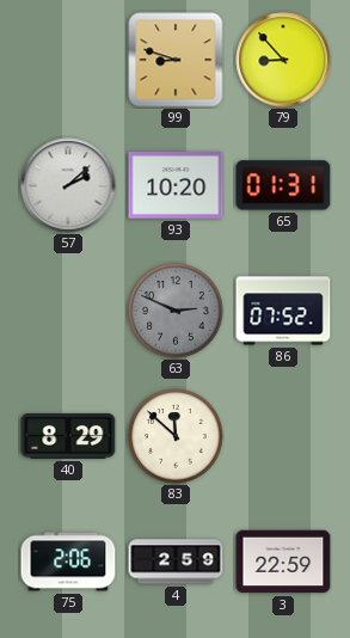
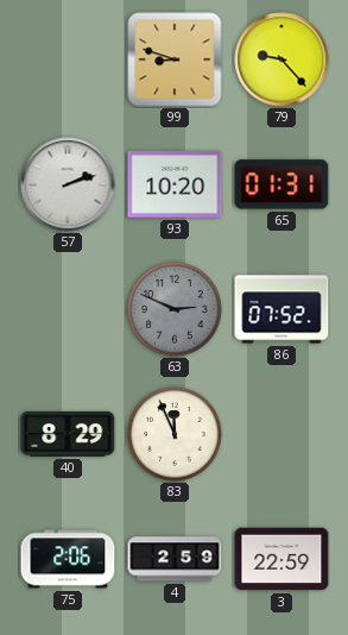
79: 8:53 -> 9:23 (281, 59)
57: 2:08 -> 2:12 (68, 184)
83: 11:52 -> 11:56 (175, 434)
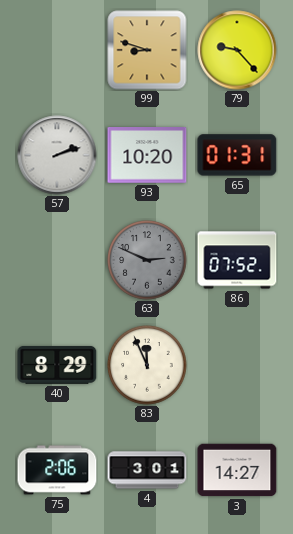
4: 2:59 -> 3:01 (147, 470)
3: 22:59 -> 14:27 (237, 470)
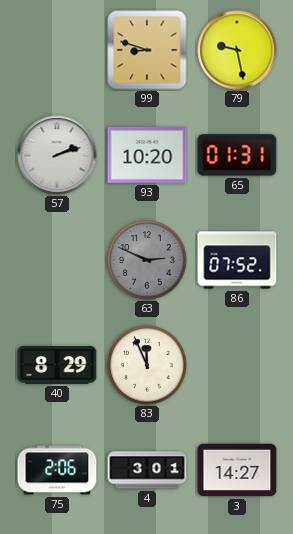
79: 9:23 -> 9:28 (237, 50)
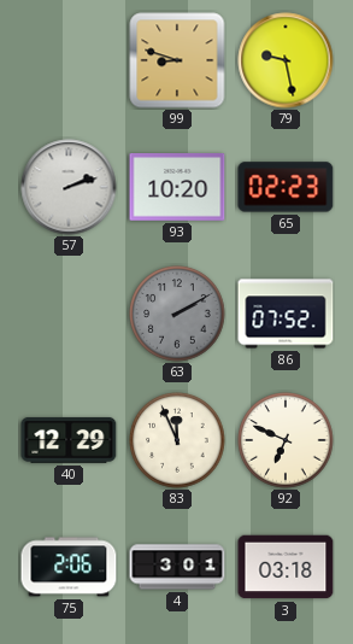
65: 01:31 -> 02:23 (286, 187)
63: 2:49 -> 2:10 (177, 314)
40: 8:29 -> 12:29 (69, 440)
92: none -> 6:49 (286, 440)
3: 14:27 -> 03:18 (286, 567)
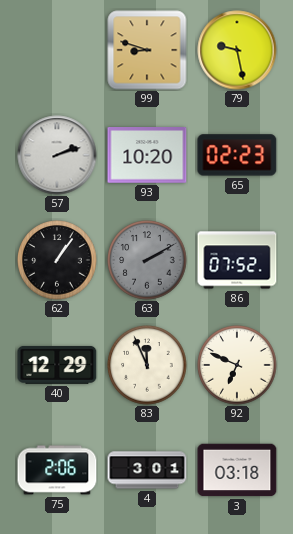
62: none -> 1:06 (57, 260)
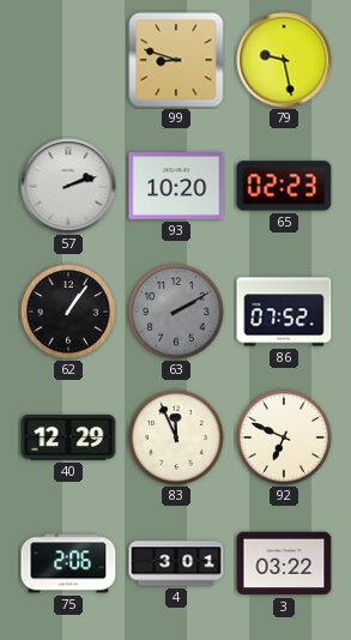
3: 03:18 -> 03:22 (284, 563)
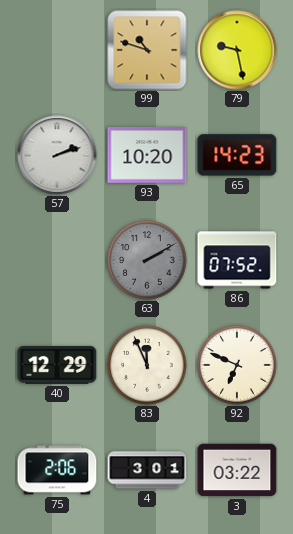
99: 8:48 -> 10:48 (147, 50)
65: 02:23 -> 14:23 (237, 155)
62: 1:06 -> none (68, 312)
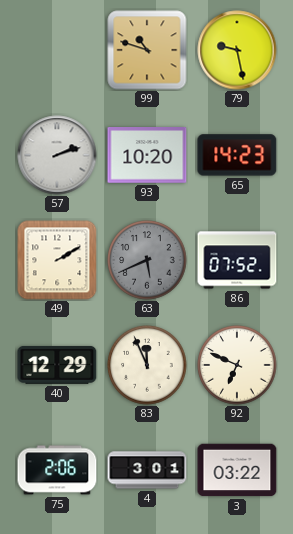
49: none -> 2:10 (57, 260)
63: 2:10 -> 5:41 (147, 260)
